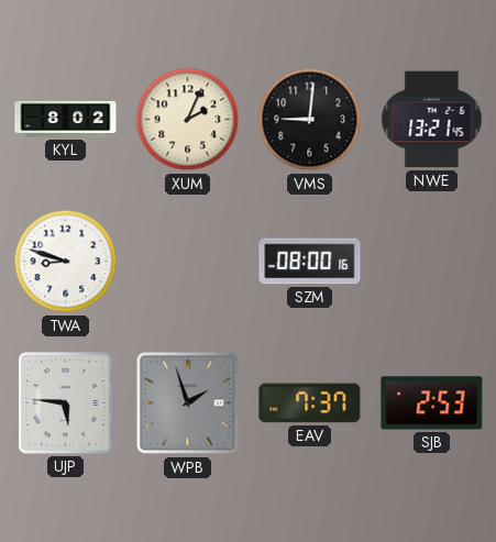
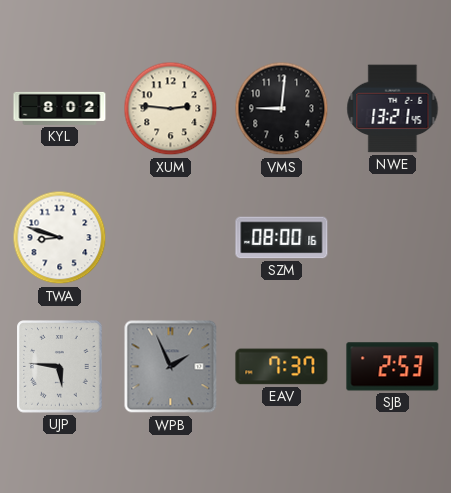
XUM: 2:04 -> 2:46 (171, 109)
WPB: 1:57 -> 1:56 (171, 367)
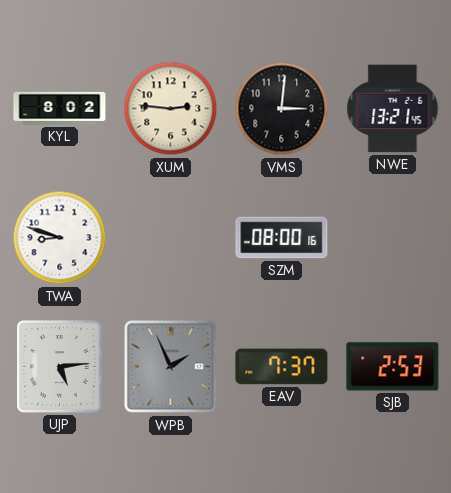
VMS: 9:01 -> 3:01 (282, 109)
UJP: 5:46 -> 5:14 (60, 367)
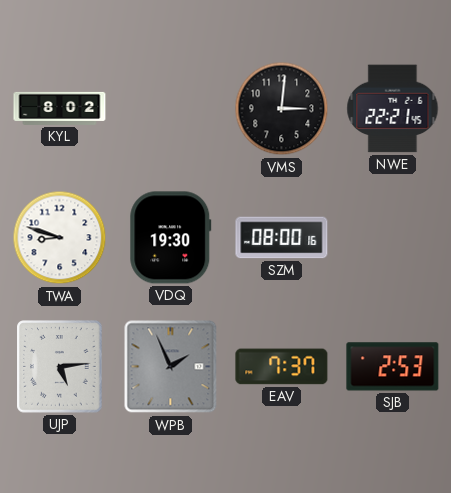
XUM: 2:46 -> none (171, 109)
NWE: 13:21 -> 22:21 (393, 109)
VDQ: none -> 19:30 (171, 238)
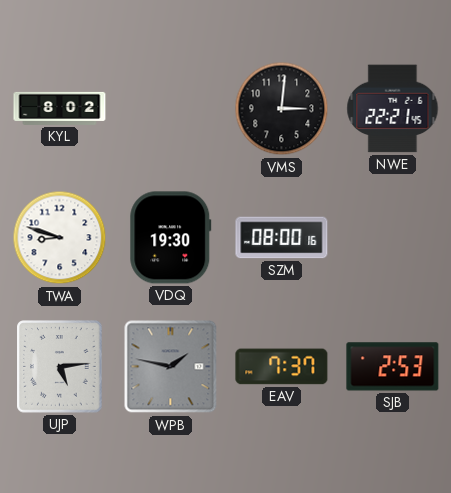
WPB: 1:56 -> 1:47 (171, 367)
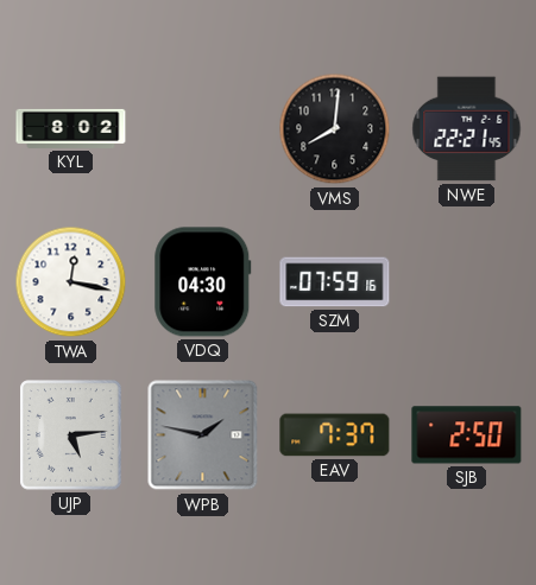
VMS: 3:01 -> 8:01 (335, 129)
TWA: 8:48 -> 12:17 (71, 282)
VDQ: 19:30 -> 04:30 (203, 282)
SZM: 08:00 -> 07:59 (335, 282)
SJB: 2:53 -> 2:50 (467, 435)
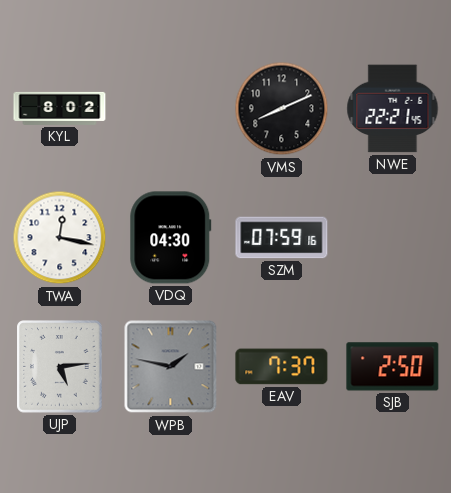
VMS: 8:01 -> 8:11 (282, 109)
